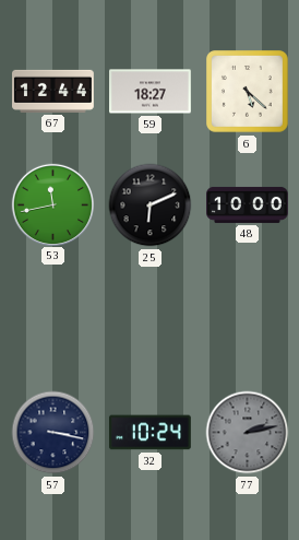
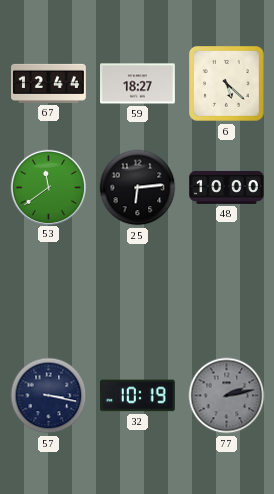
53: 11:43 -> 11:39 (48, 187)
25: 6:11 -> 6:14 (138, 188)
32: 10:24 -> 10:19 (137, 396)
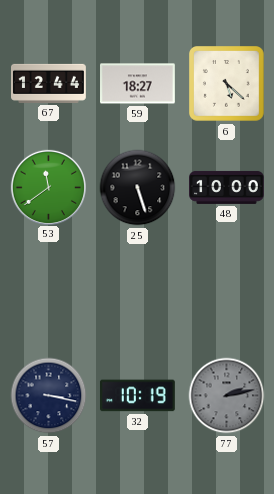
25: 6:14 -> 5:27 (138, 188)
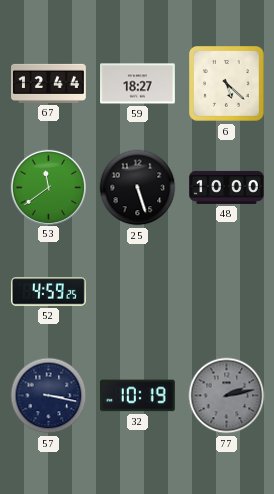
52: none -> 4:59 (49, 292)
